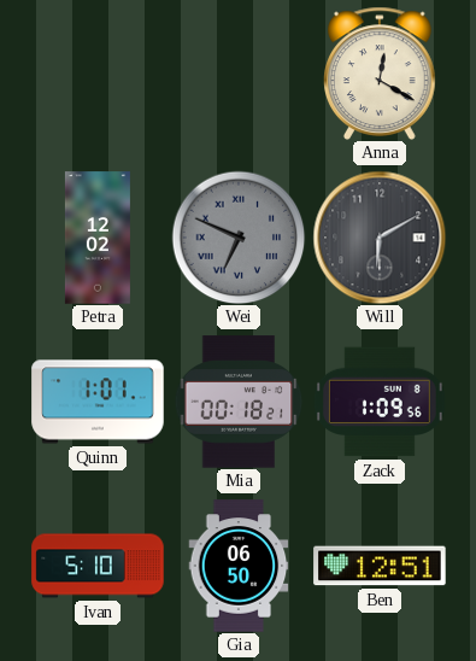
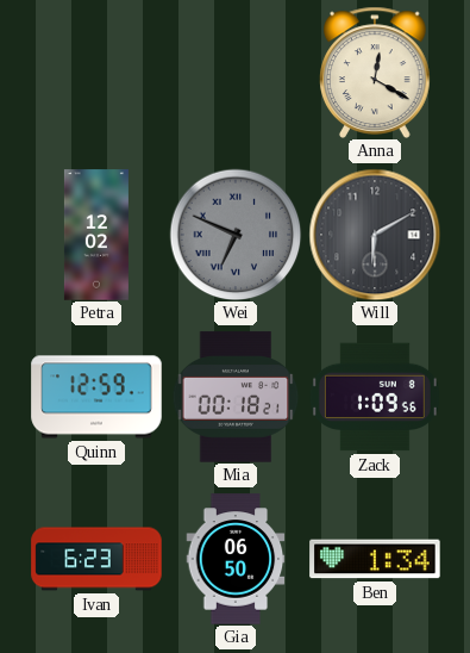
Quinn: 1:01 -> 12:59 (96, 397)
Ivan: 5:10 -> 6:23 (96, 559)
Ben: 12:51 -> 1:34 (375, 559)
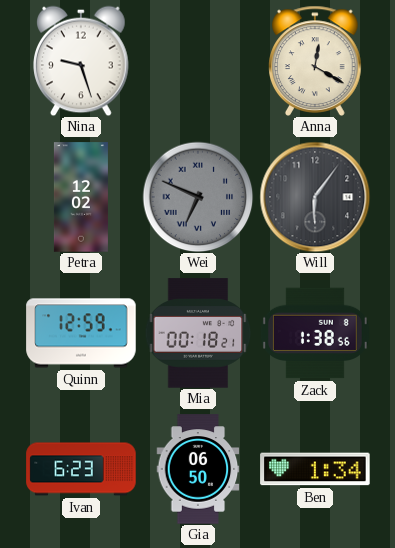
Nina: none -> 9:27 (81, 61)
Will: 6:10 -> 6:06 (315, 197)
Zack: 1:09 -> 1:38 (315, 333)
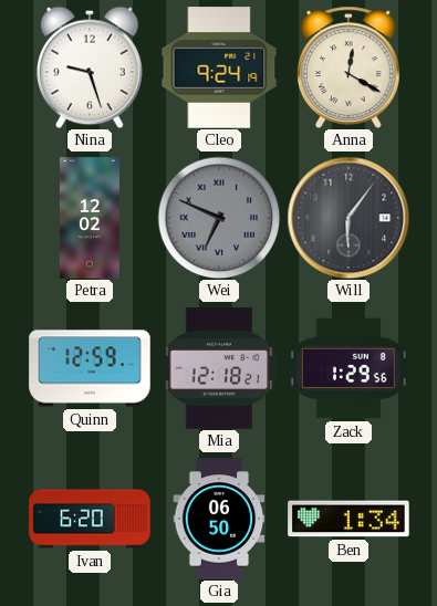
Cleo: none -> 9:24 (219, 67)
Mia: 00:18 -> 12:18 (219, 368)
Zack: 1:38 -> 1:29 (348, 368)
Ivan: 6:23 -> 6:20 (90, 519)
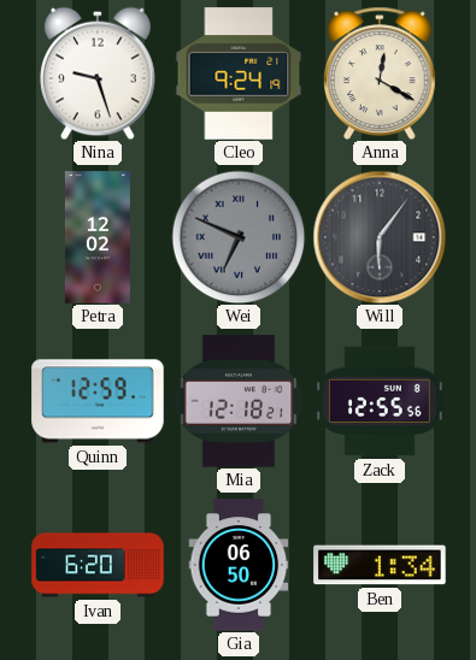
Zack: 1:29 -> 12:55 (380, 401)
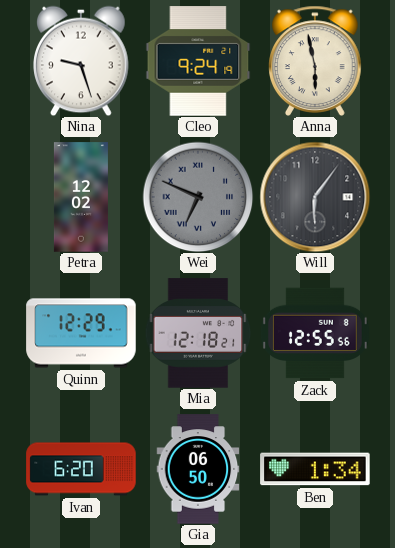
Anna: 12:20 -> 5:58 (316, 61)
Quinn: 12:59 -> 12:29 (81, 333)
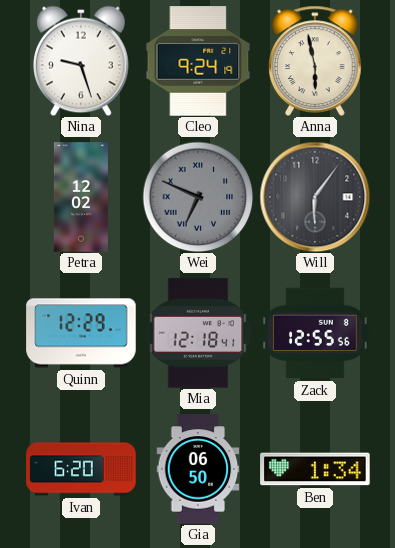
Mia: 12:18:21 -> 12:18:41 (198, 333)
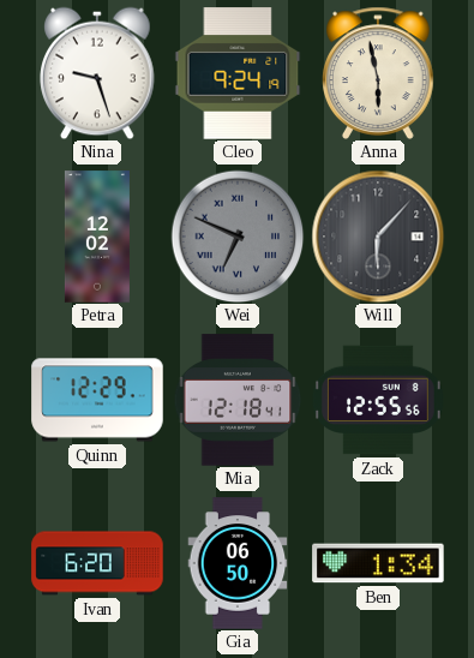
Will: 6:06 -> 6:07 (378, 237)
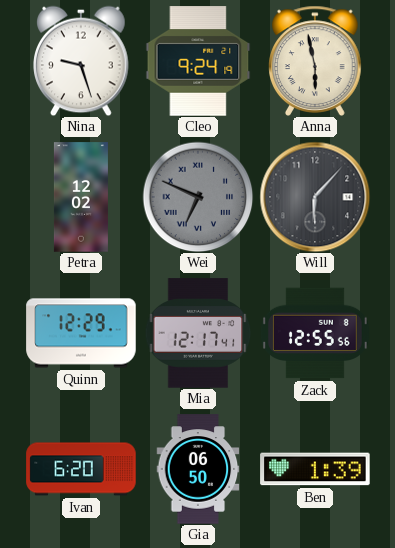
Mia: 12:18 -> 12:17 (198, 333)
Ben: 1:34 -> 1:39 (315, 469)
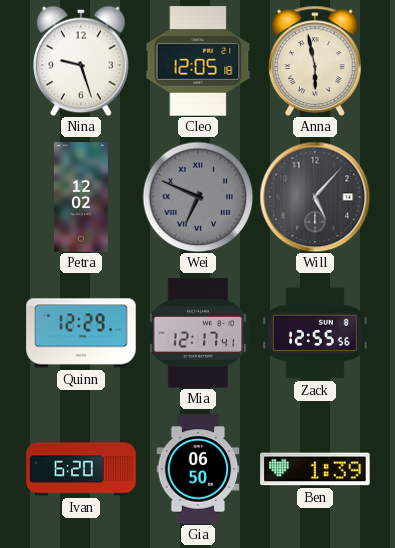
Cleo: 9:24 -> 12:05 (198, 61)
Will: 6:07 -> 5:07 (315, 197)
